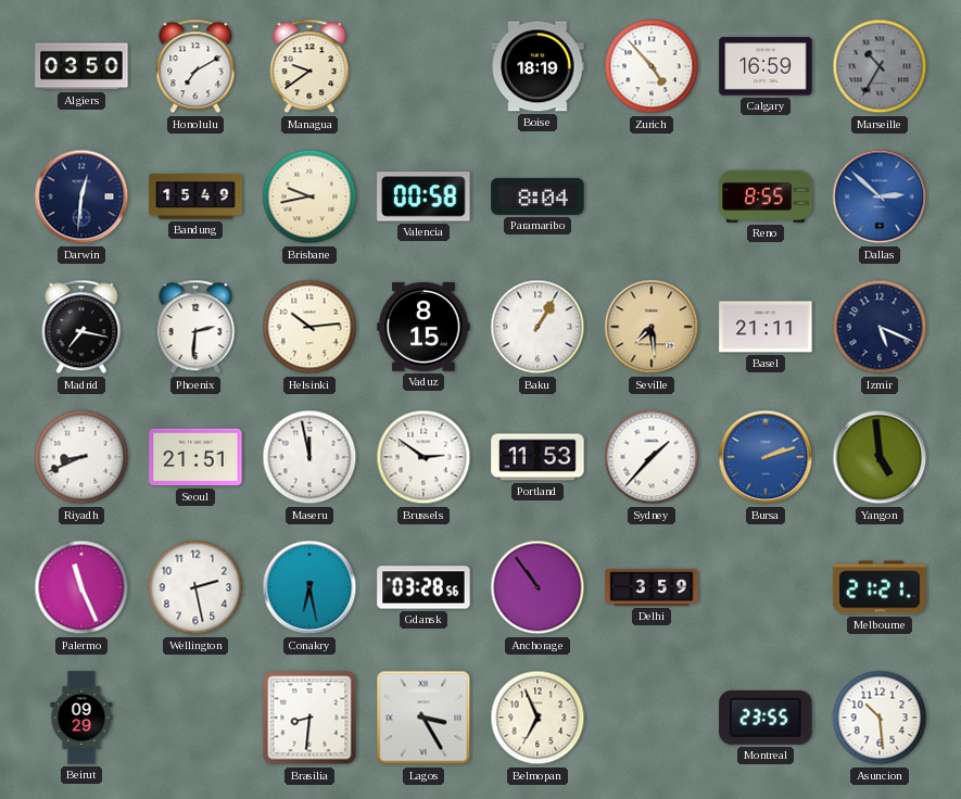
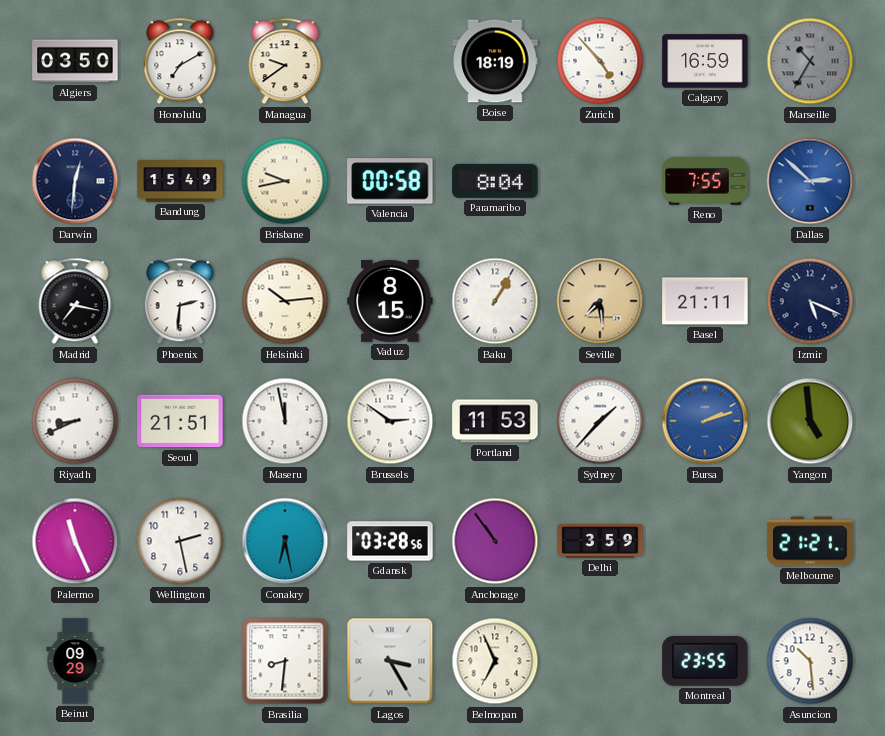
Reno: 8:55 -> 7:55 (705, 181)
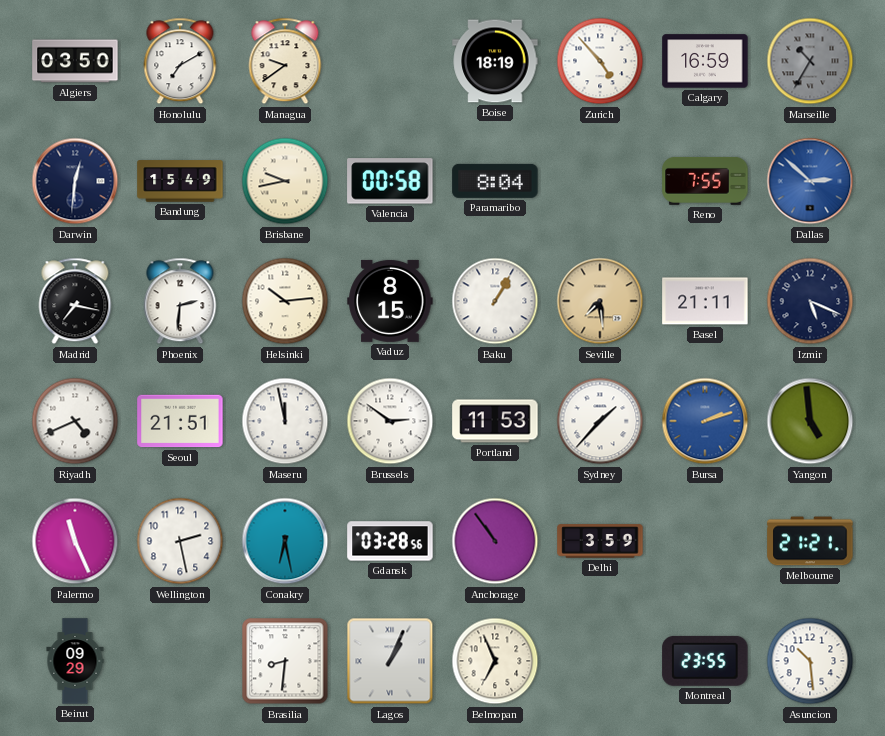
Riyadh: 8:41 -> 4:41 (75, 421)
Lagos: 3:25 -> 1:04 (390, 661)
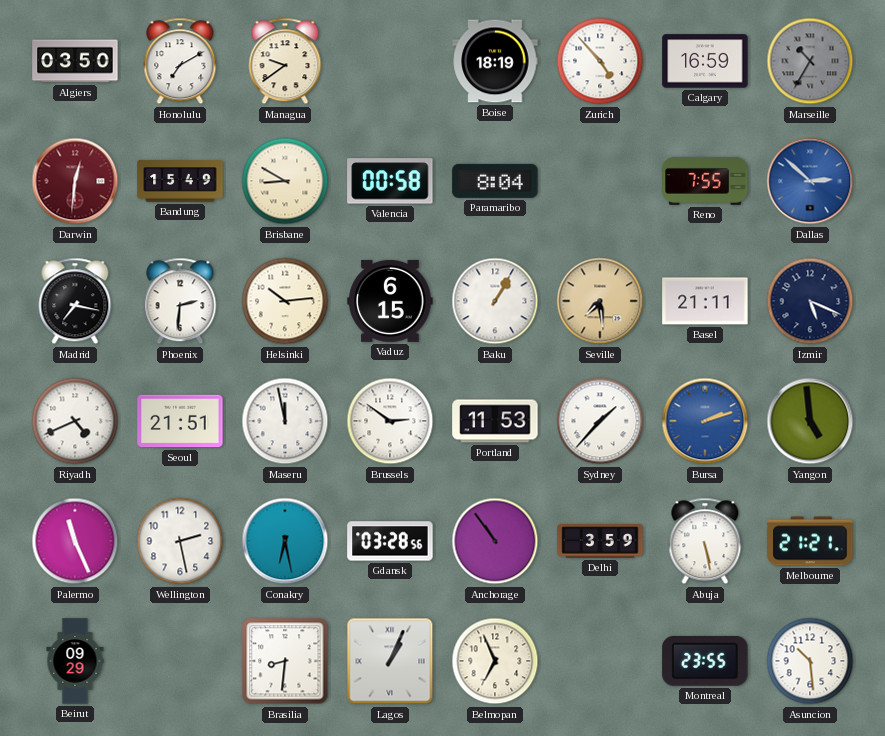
Darwin dial: navy -> burgundy (75, 181)
Brisbane: 9:43 -> 8:50 (285, 181)
Vaduz: 8:15 -> 6:15 (390, 301)
Abuja: none -> 5:28 (705, 541)
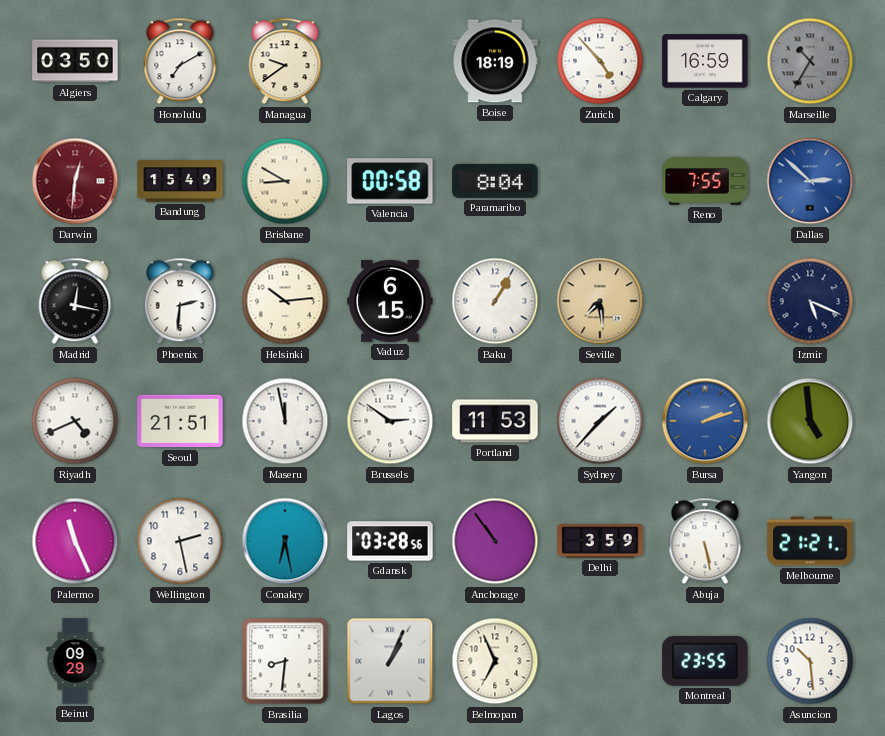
Madrid: 7:17 -> 12:17 (75, 301)
Basel: 21:11 -> none (705, 301)
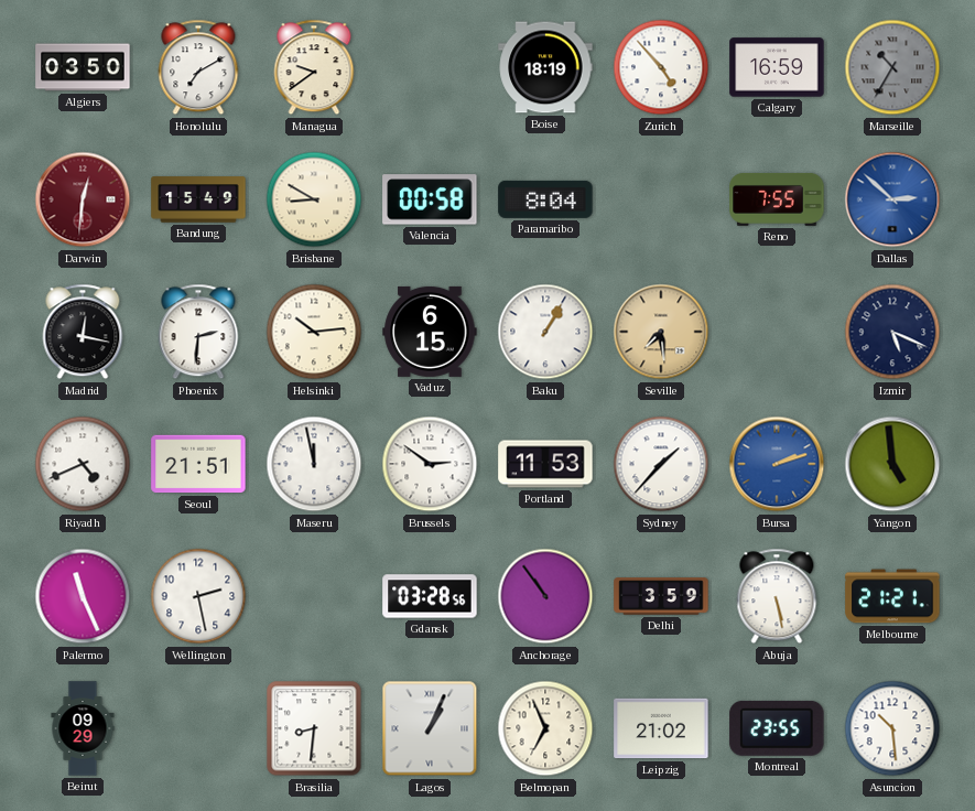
Conakry: 6:28 -> none (285, 541)
Leipzig: none -> 21:02 (661, 728)
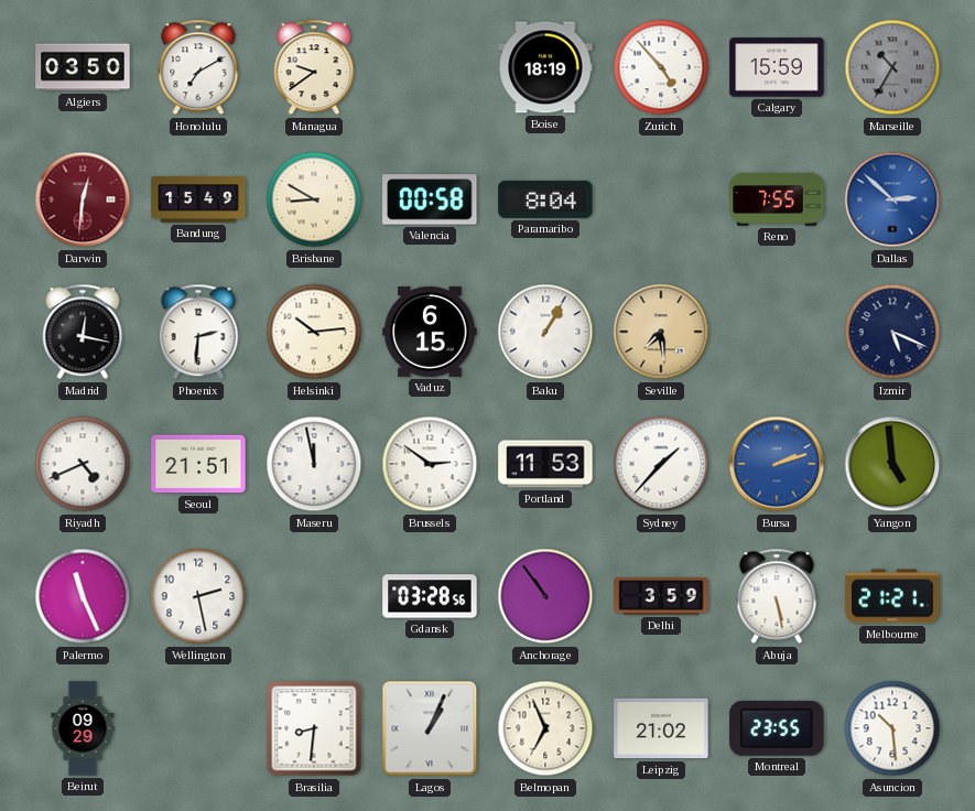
Calgary: 16:59 -> 15:59 (777, 67)
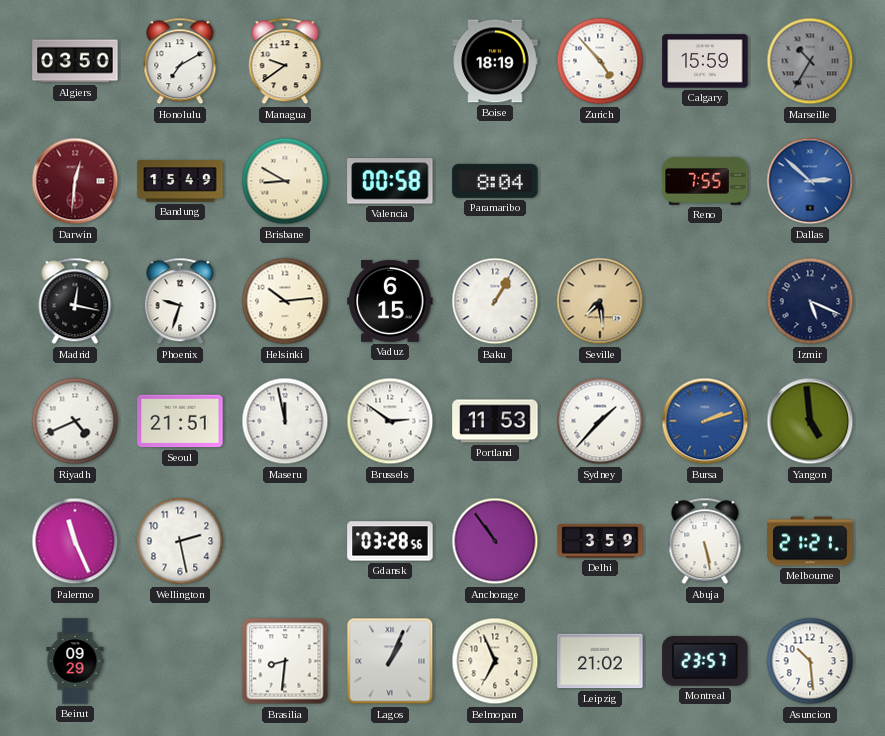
Phoenix: 2:31 -> 9:33 (180, 301)
Montreal: 23:55 -> 23:57 (705, 661)
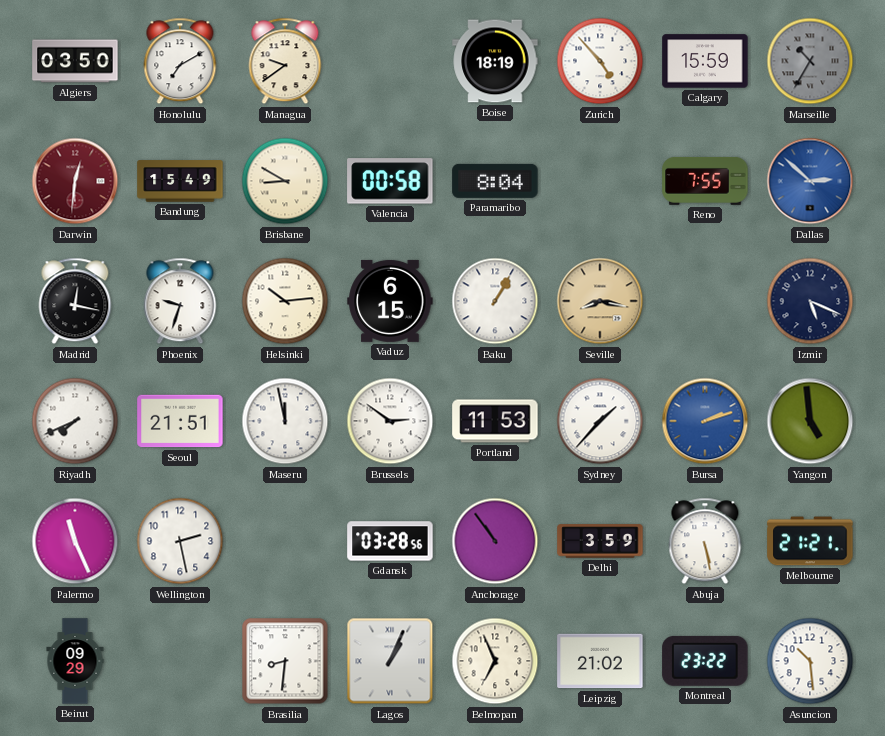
Seville: 7:29 -> 8:17 (600, 301)
Riyadh: 4:41 -> 7:41 (75, 421)
Montreal: 23:57 -> 23:22 (705, 661)
